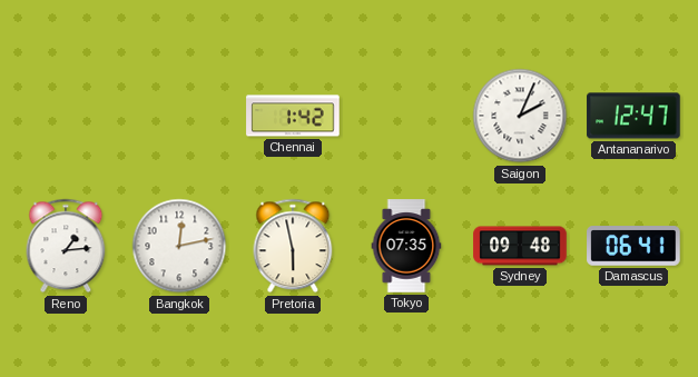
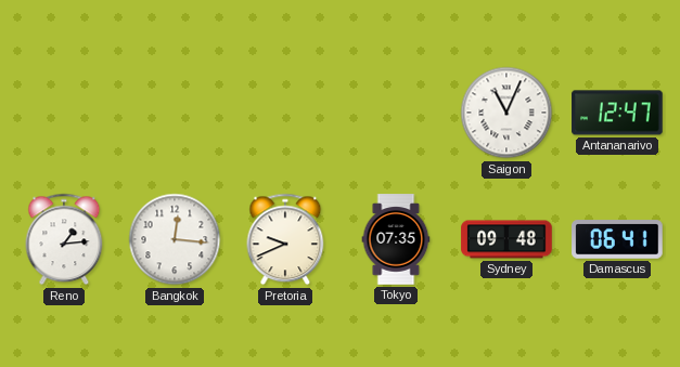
Chennai: 1:42 -> none (293, 116)
Saigon: 2:04 -> 11:04 (506, 113)
Bangkok: 12:13 -> 12:16 (175, 239)
Pretoria: 5:58 -> 9:41 (285, 239)
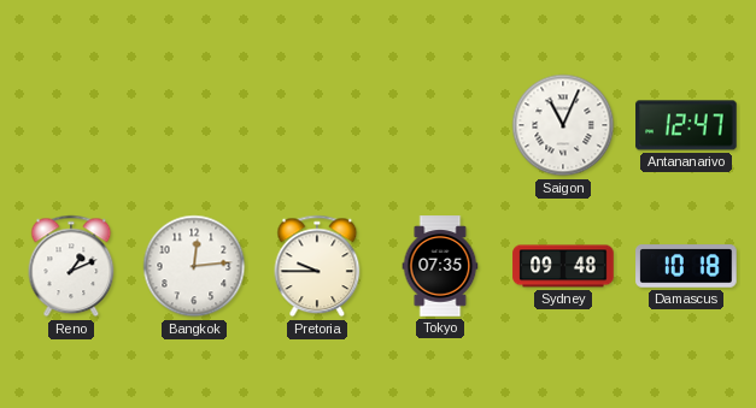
Reno: 1:14 -> 1:11 (71, 266)
Bangkok: 12:16 -> 12:14 (194, 266)
Pretoria: 9:41 -> 9:45 (317, 266)
Damascus: 06:41 -> 10:18 (686, 266)
